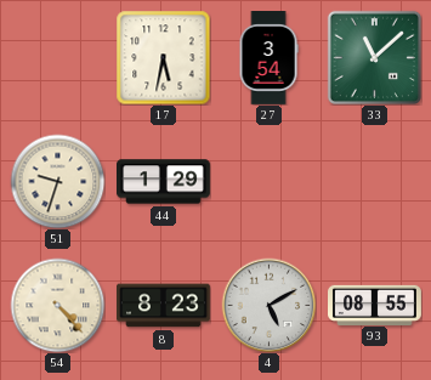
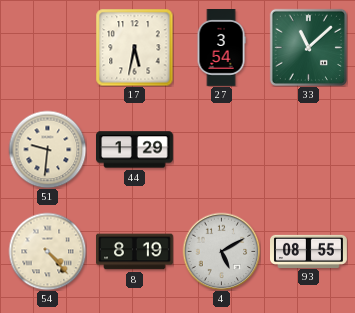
51: 9:33 -> 9:31 (47, 149)
8: 8:23 -> 8:19 (135, 252)
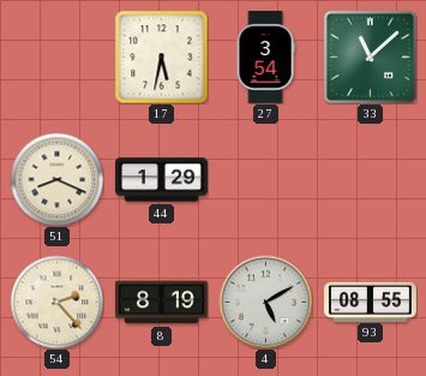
51: 9:31 -> 8:19 (56, 179)
54: 4:23 -> 2:23 (56, 302)
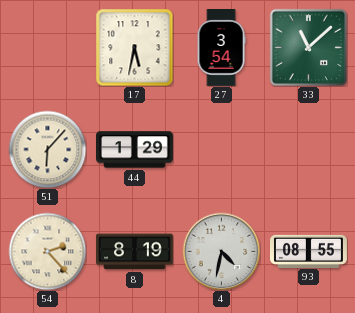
51: 8:19 -> 6:07 (47, 149)
4: 5:10 -> 4:32 (221, 251)
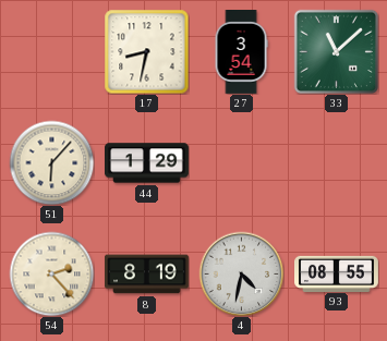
17: 5:32 -> 8:32 (146, 51)
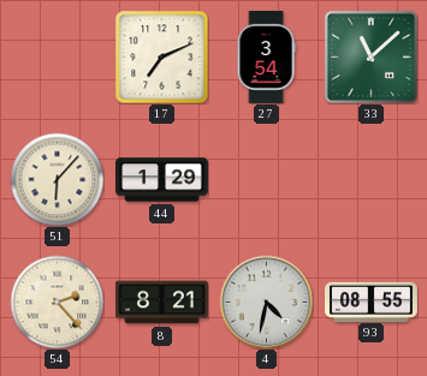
17: 8:32 -> 7:11 (161, 56)
8: 8:19 -> 8:21 (162, 303)
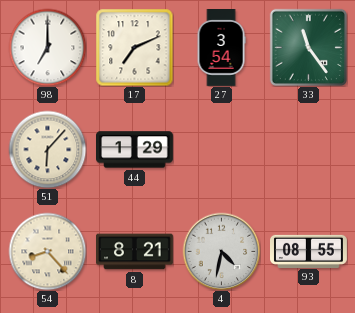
98: none -> 7:00 (47, 47)
33: 11:08 -> 11:24 (308, 47)
54: 2:23 -> 8:23 (47, 251)
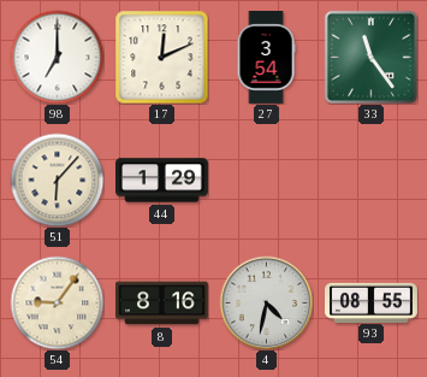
17: 7:11 -> 12:11 (161, 57)
54: 8:23 -> 9:06 (57, 302)
8: 8:21 -> 8:16 (162, 304)
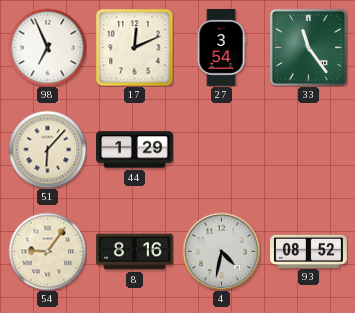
98: 7:00 -> 6:56 (47, 47)
93: 08:55 -> 08:52 (309, 251)
